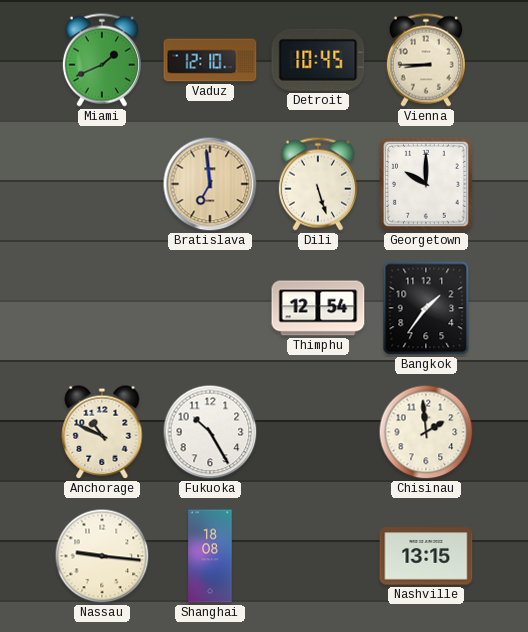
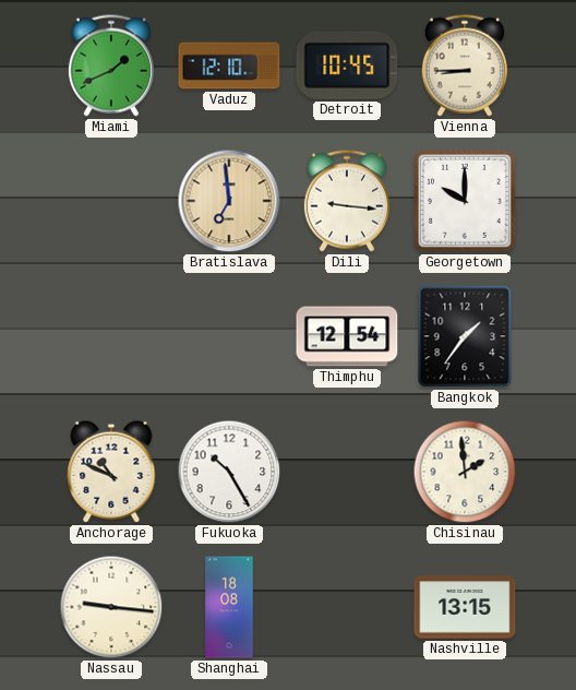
Dili: 5:27 -> 9:16 (347, 201)
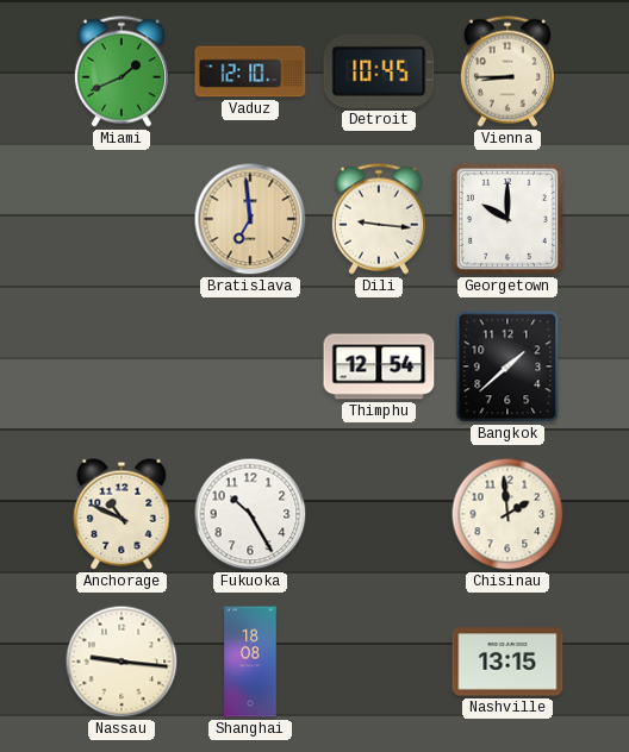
Bangkok: 1:36 -> 1:38 (507, 366)
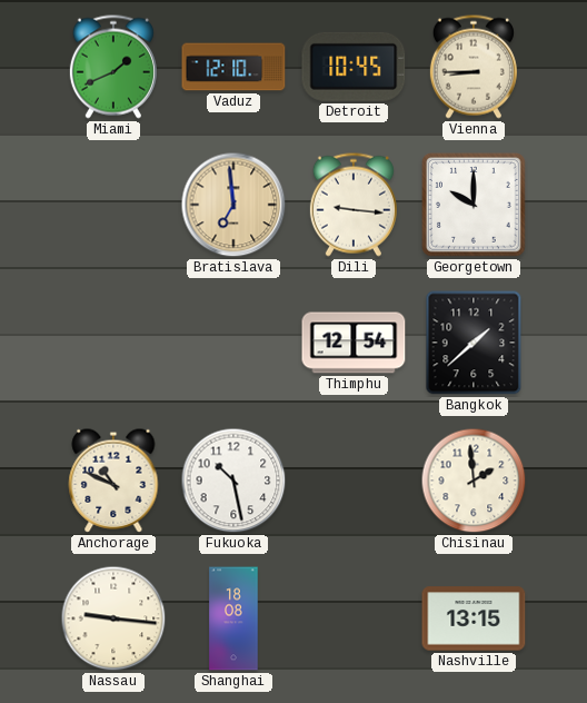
Fukuoka: 10:25 -> 10:28 (233, 481)
